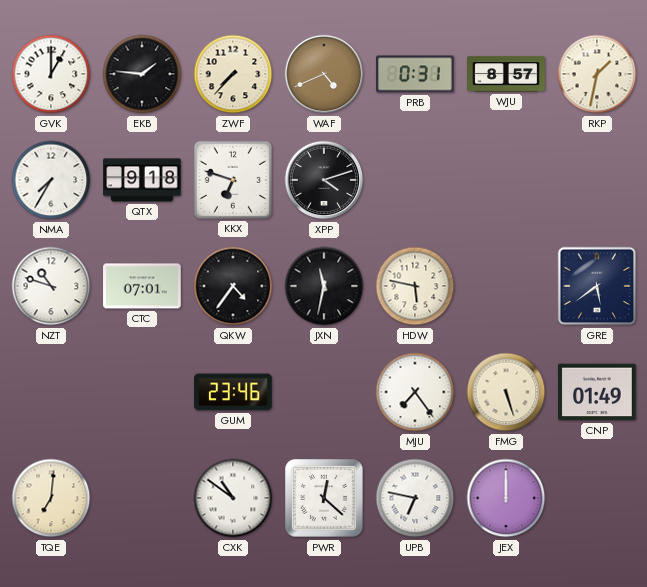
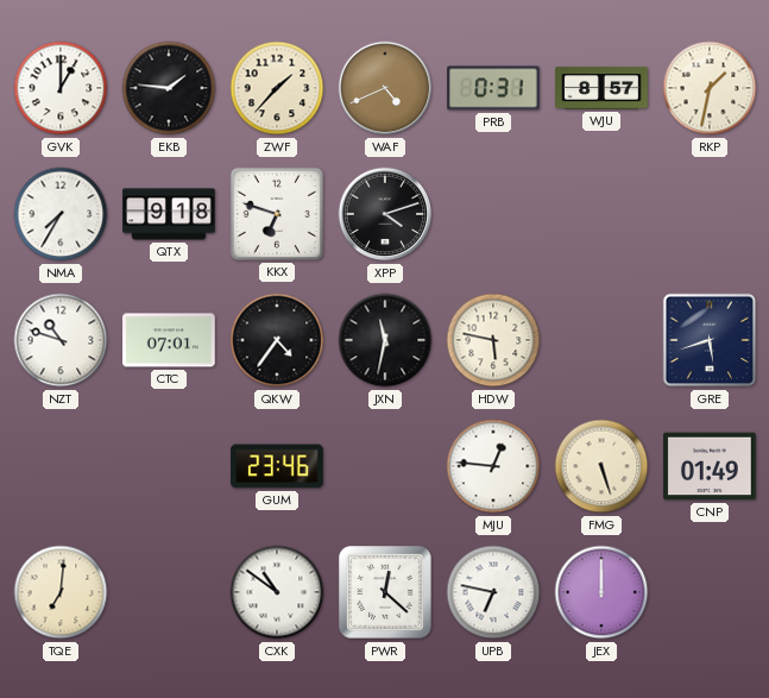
ZWF: 7:37 -> 1:37 (277, 88)
GRE: 5:39 -> 5:42 (710, 340)
MJU: 7:24 -> 12:46 (493, 466)
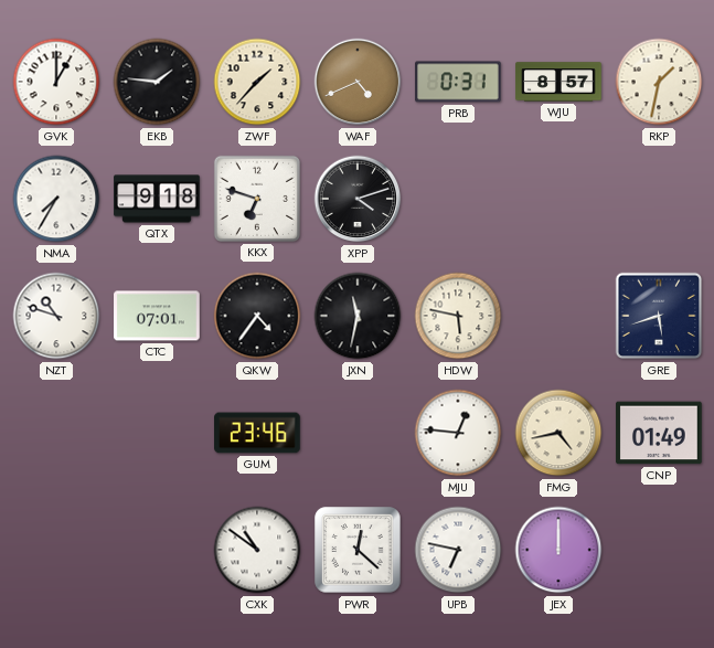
FMG: 5:27 -> 4:43 (558, 433)
TQE: 7:01 -> none (61, 592)
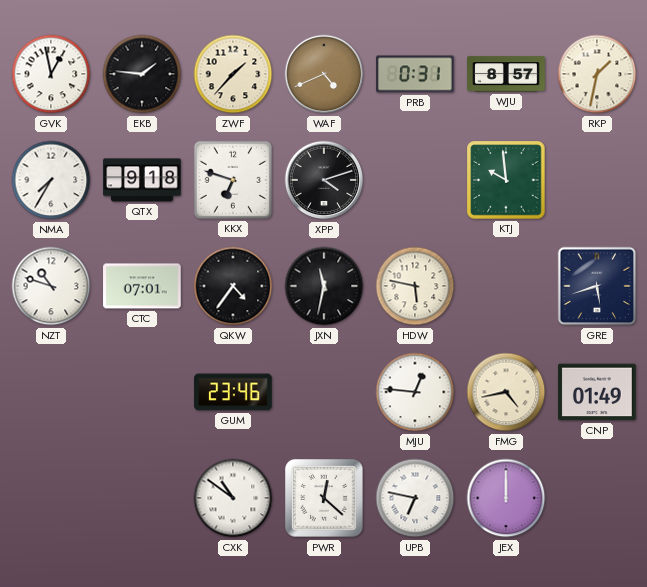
GVK: 1:00 -> 12:58 (51, 74)
KTJ: none -> 9:59 (506, 180)
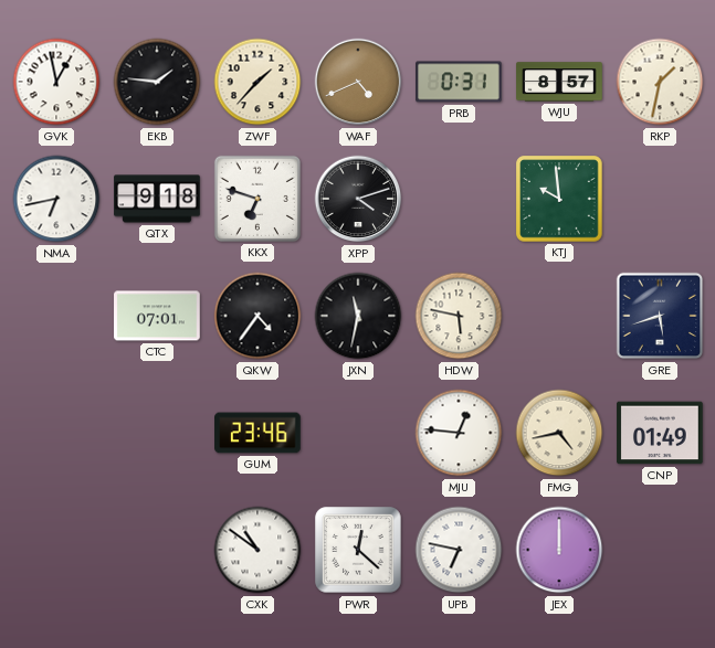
NMA: 7:35 -> 6:43 (56, 199)
NZT: 10:48 -> none (51, 286)
